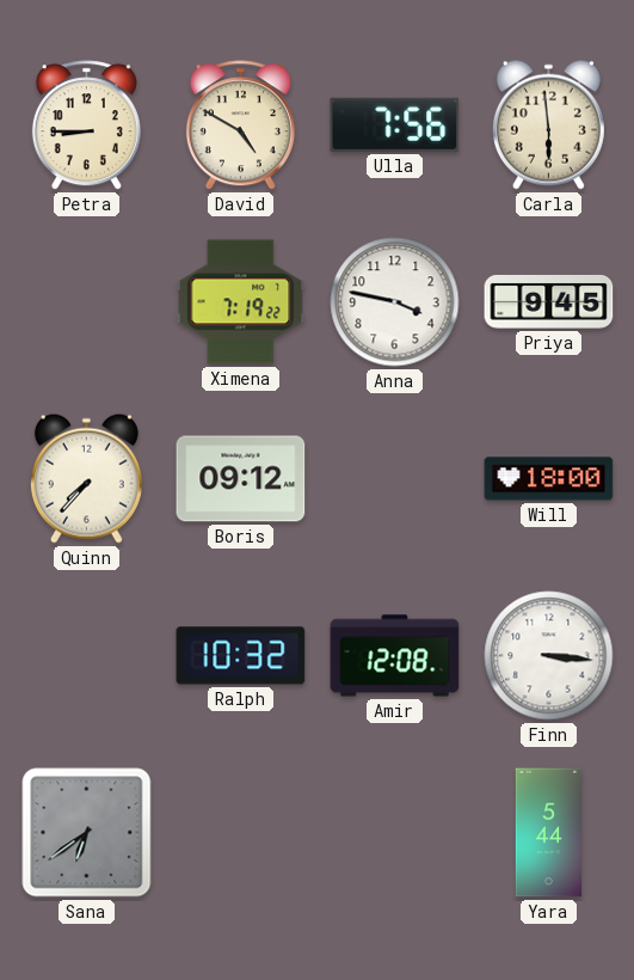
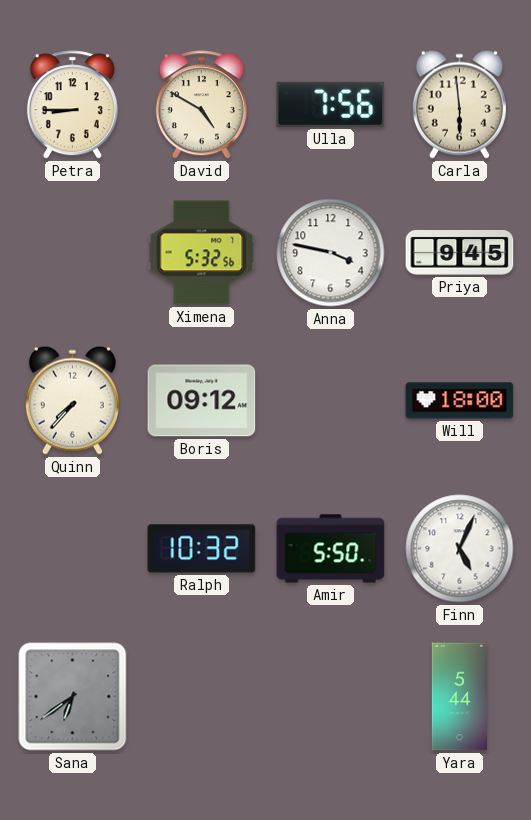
Ximena: 7:19 -> 5:32 (202, 253)
Amir: 12:08 -> 5:50 (331, 549)
Finn: 3:16 -> 5:04 (460, 549)
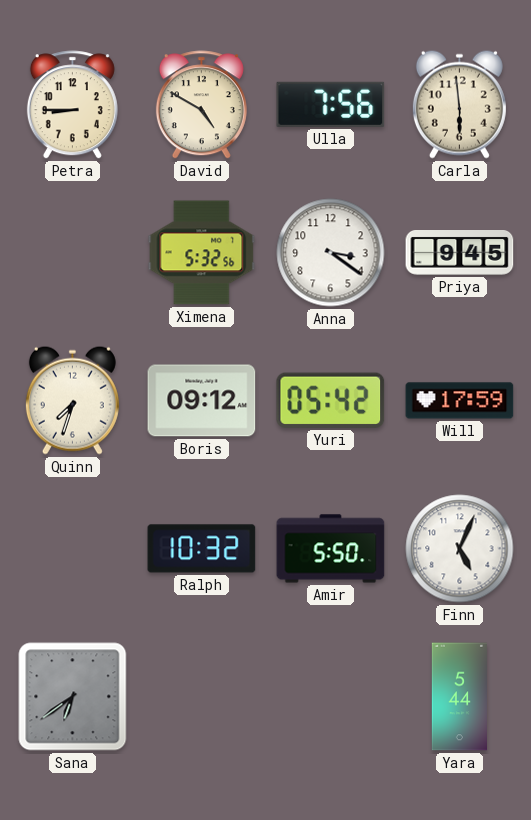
Anna: 3:47 -> 3:21 (331, 253)
Quinn: 7:37 -> 7:33 (72, 400)
Yuri: none -> 05:42 (331, 400)
Will: 18:00 -> 17:59 (460, 401)
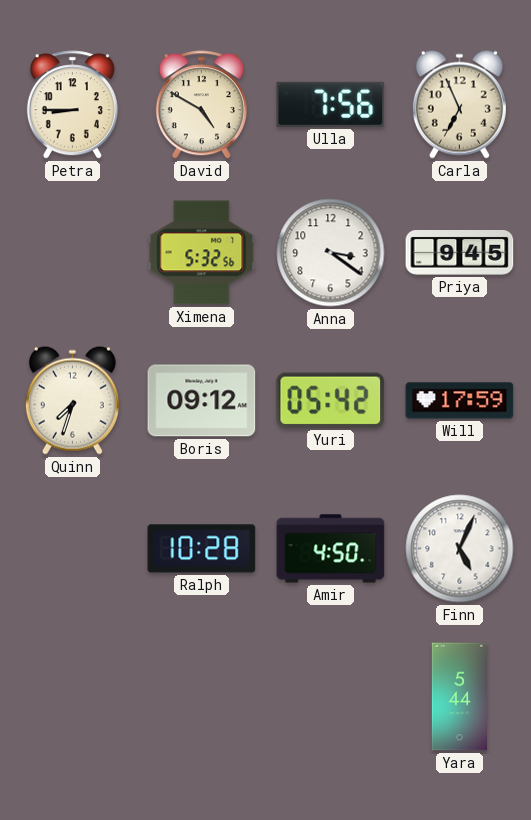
Carla: 5:59 -> 6:56 (459, 104)
Ralph: 10:32 -> 10:28 (202, 549)
Amir: 5:50 -> 4:50 (331, 549)
Sana: 6:39 -> none (73, 697)
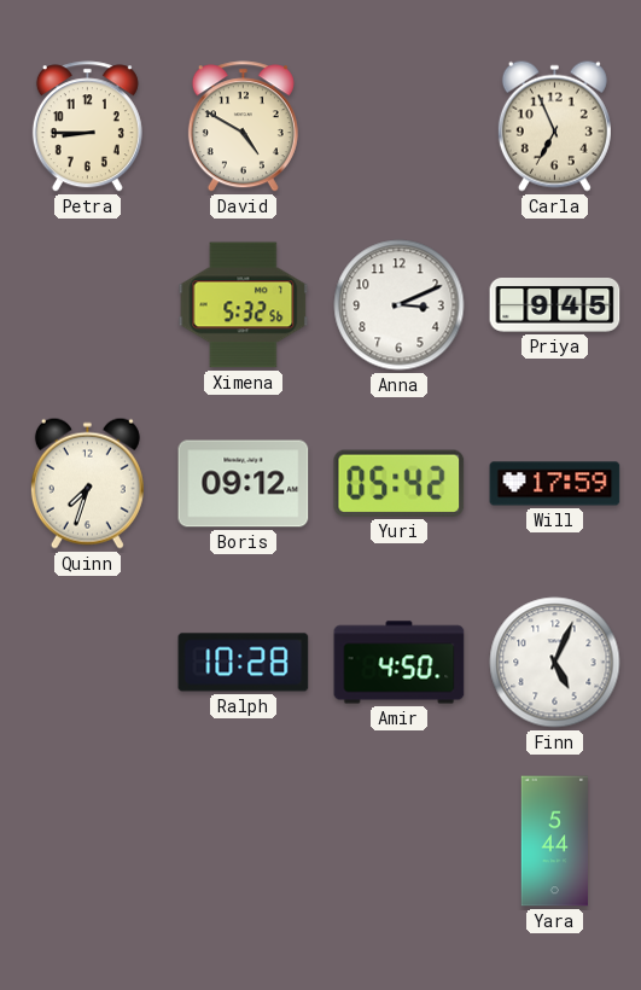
Ulla: 7:56 -> none (331, 104)
Anna: 3:21 -> 3:11 (400, 305)
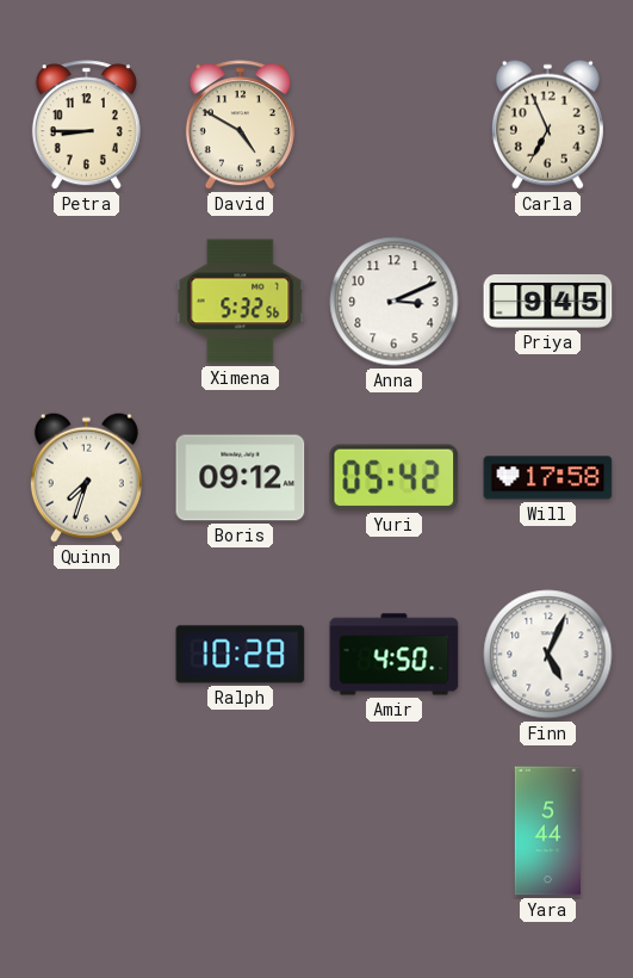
Will: 17:59 -> 17:58 (548, 478)
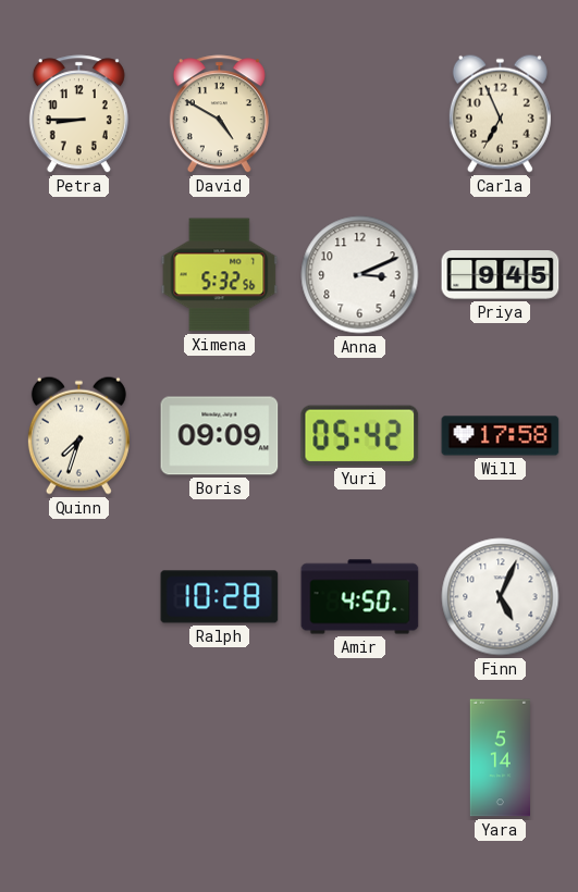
Boris: 09:12 -> 09:09 (220, 436)
Yara: 5:44 -> 5:14 (500, 758)
